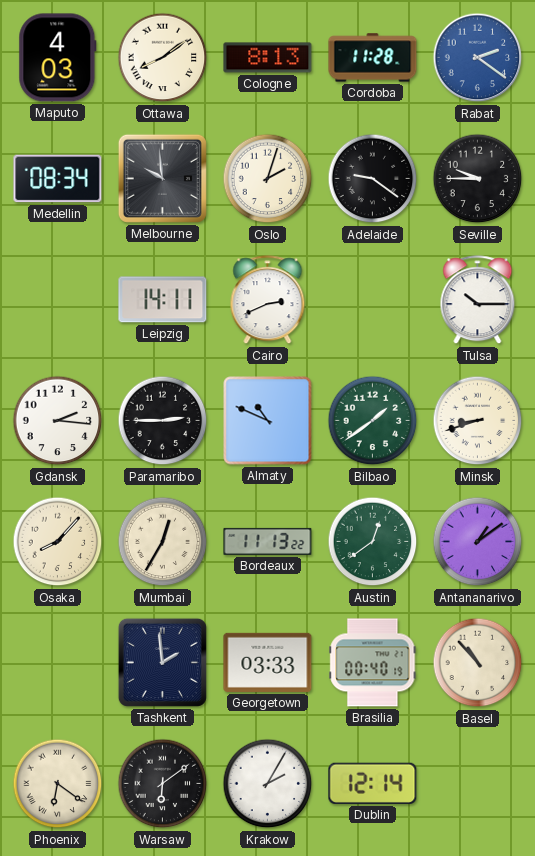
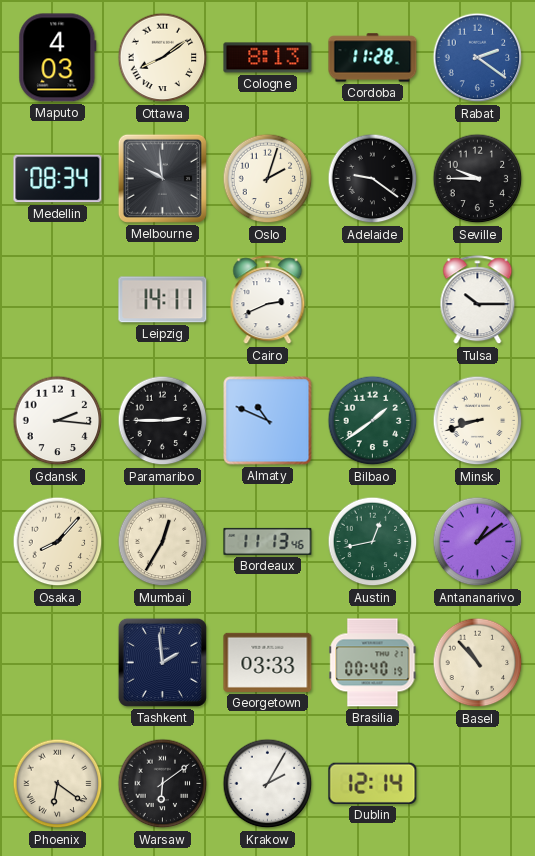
Bordeaux: 11:13:22 -> 11:13:46 (268, 541)
Austin: 12:39 -> 12:43 (373, 542)
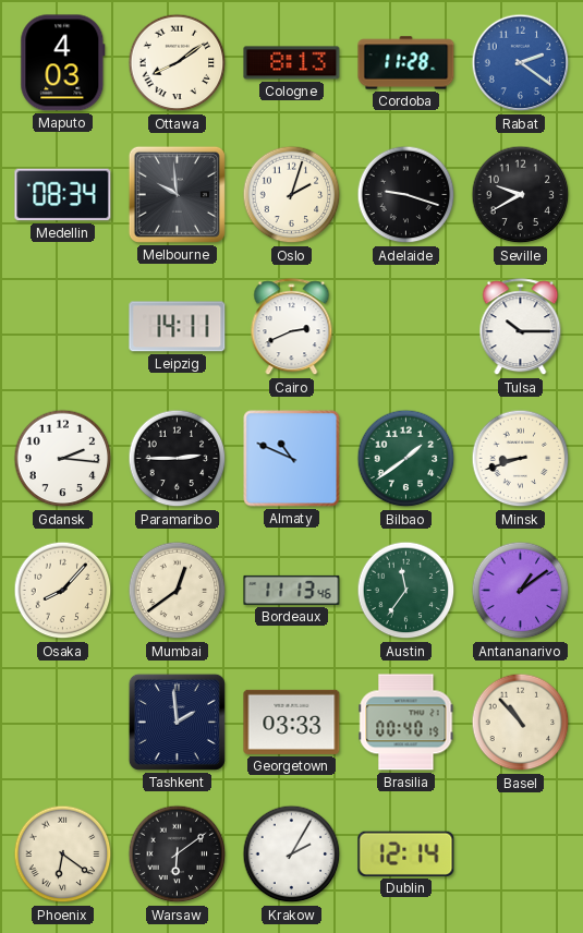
Adelaide: 9:21 -> 9:18 (406, 195)
Seville: 9:45 -> 9:40 (521, 195)
Mumbai: 12:35 -> 12:39 (178, 591)
Austin: 12:43 -> 11:36 (406, 591)
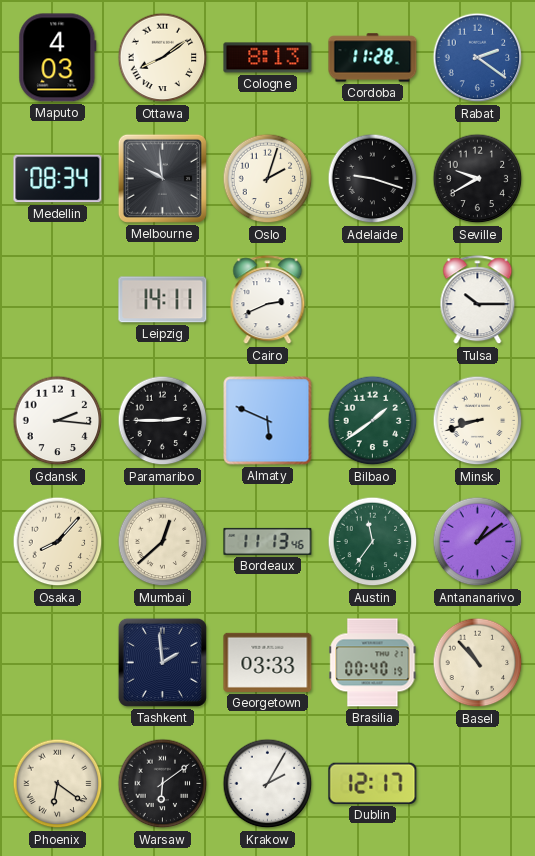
Almaty: 10:49 -> 5:49 (268, 421)
Mumbai: 12:39 -> 12:38 (163, 542)
Dublin: 12:14 -> 12:17 (373, 783)
